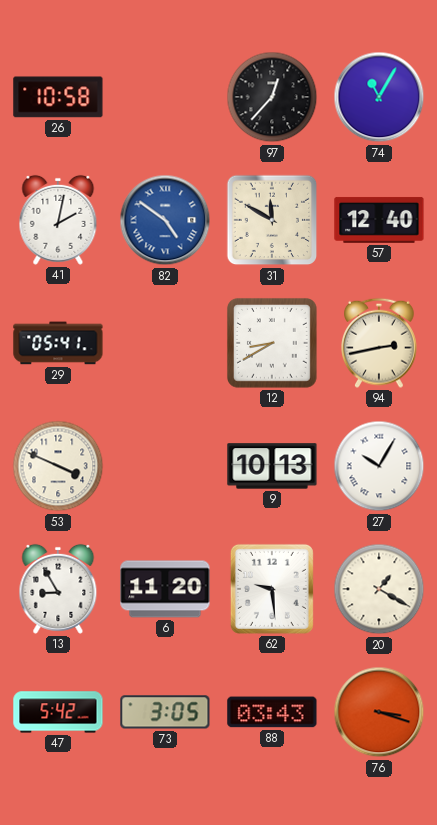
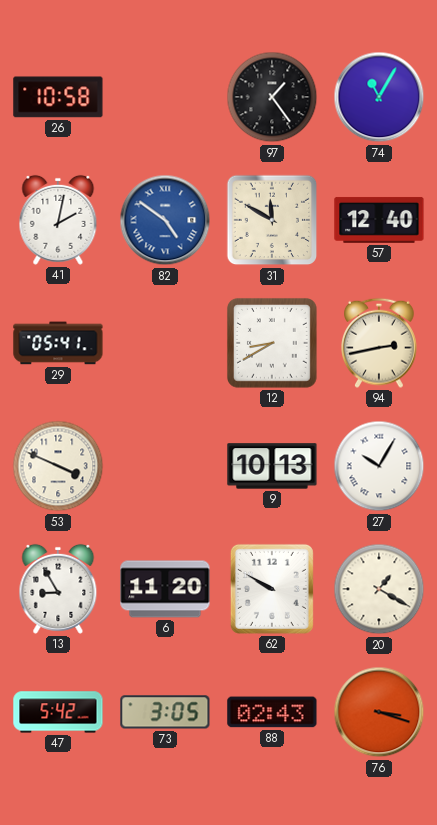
97: 12:37 -> 1:24 (272, 97)
62: 9:29 -> 9:50 (272, 589)
88: 03:43 -> 02:43 (272, 712)
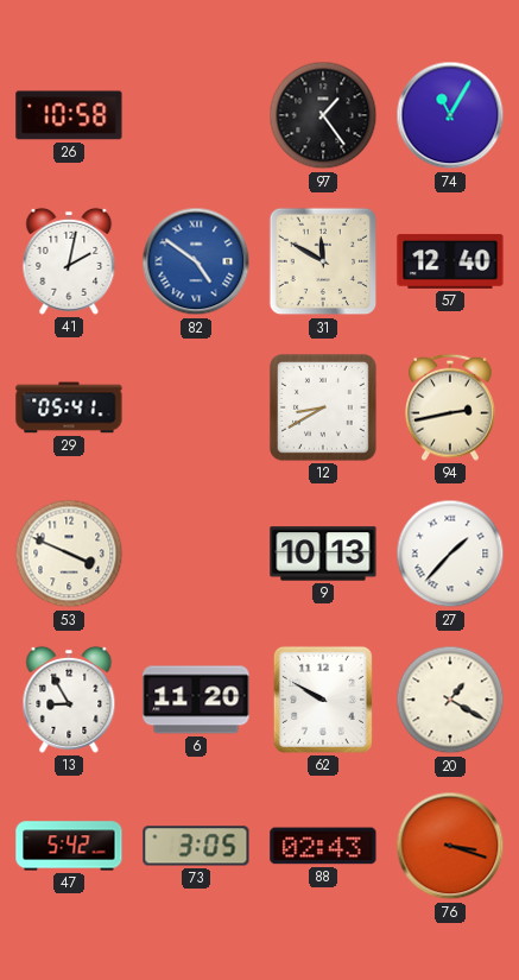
27: 10:05 -> 1:37 (450, 554)
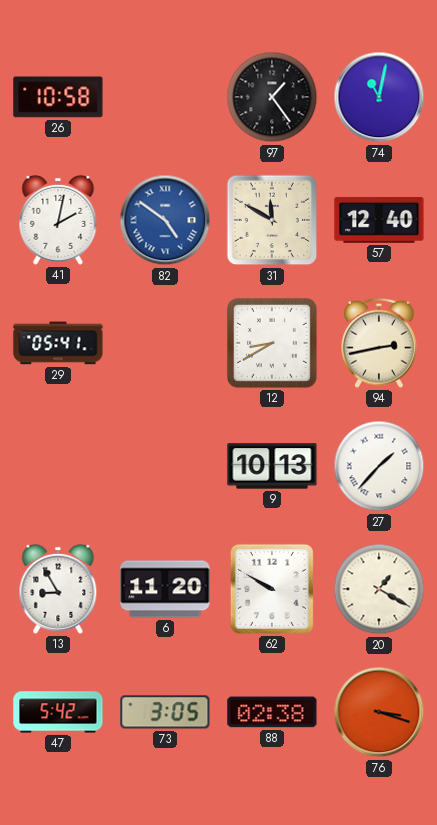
74: 11:05 -> 11:02 (379, 97)
53: 3:49 -> none (69, 554)
88: 02:43 -> 02:38 (272, 712)
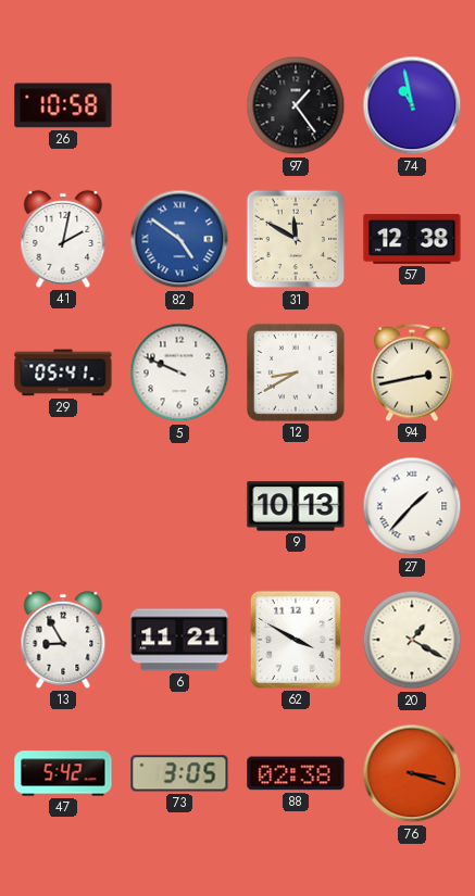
74: 11:02 -> 10:58 (412, 105)
57: 12:40 -> 12:38 (412, 239)
5: none -> 9:49 (179, 373)
6: 11:20 -> 11:21 (179, 640)
62: 9:50 -> 3:50 (296, 640)
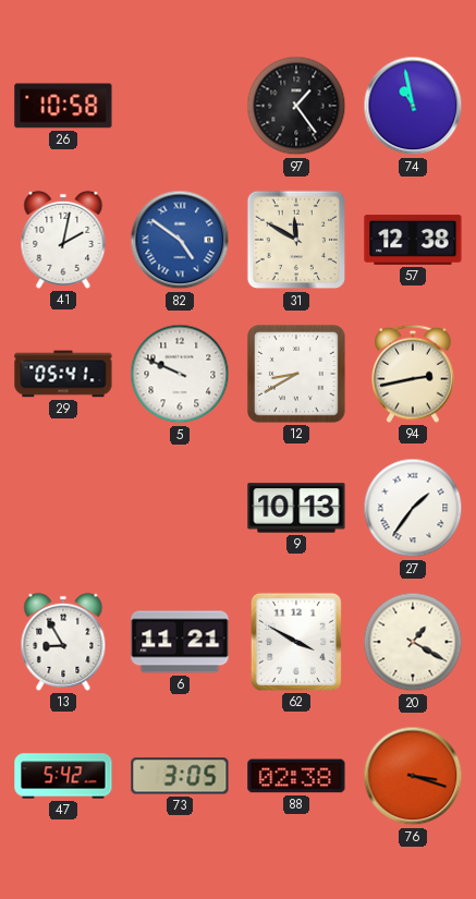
27: 1:37 -> 1:36 (413, 508)
